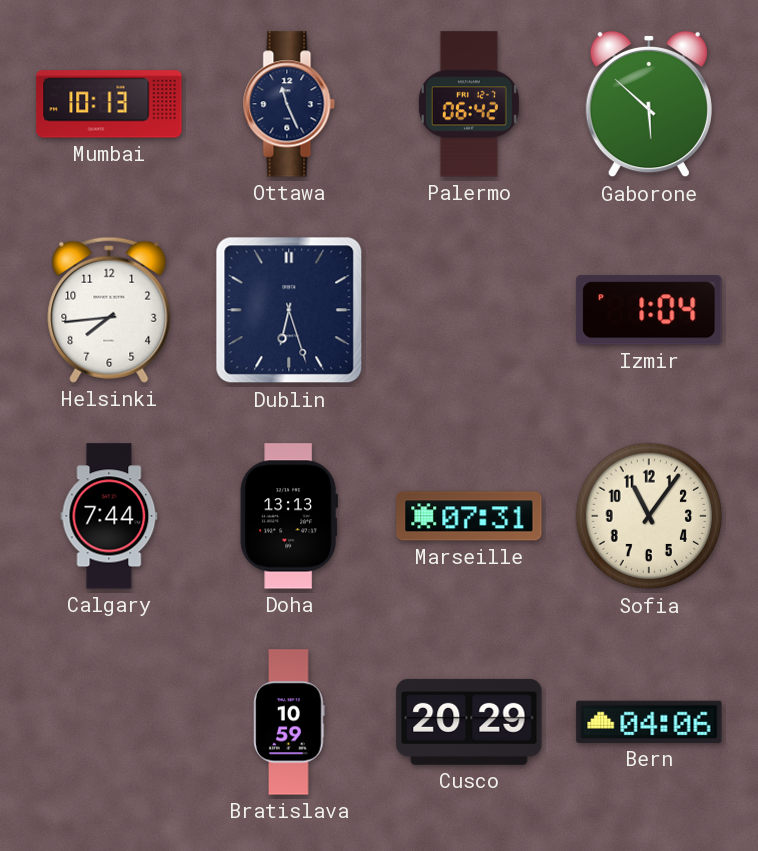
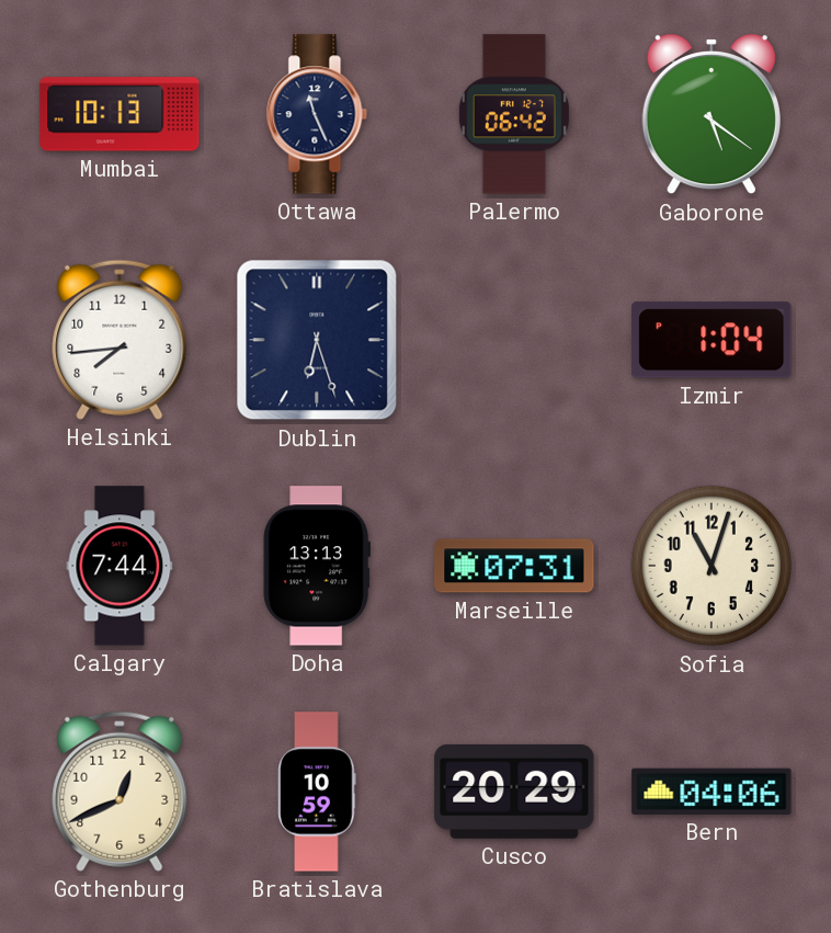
Gaborone: 5:52 -> 5:21 (712, 114)
Sofia: 11:06 -> 11:03 (712, 566)
Gothenburg: none -> 12:41 (119, 792)
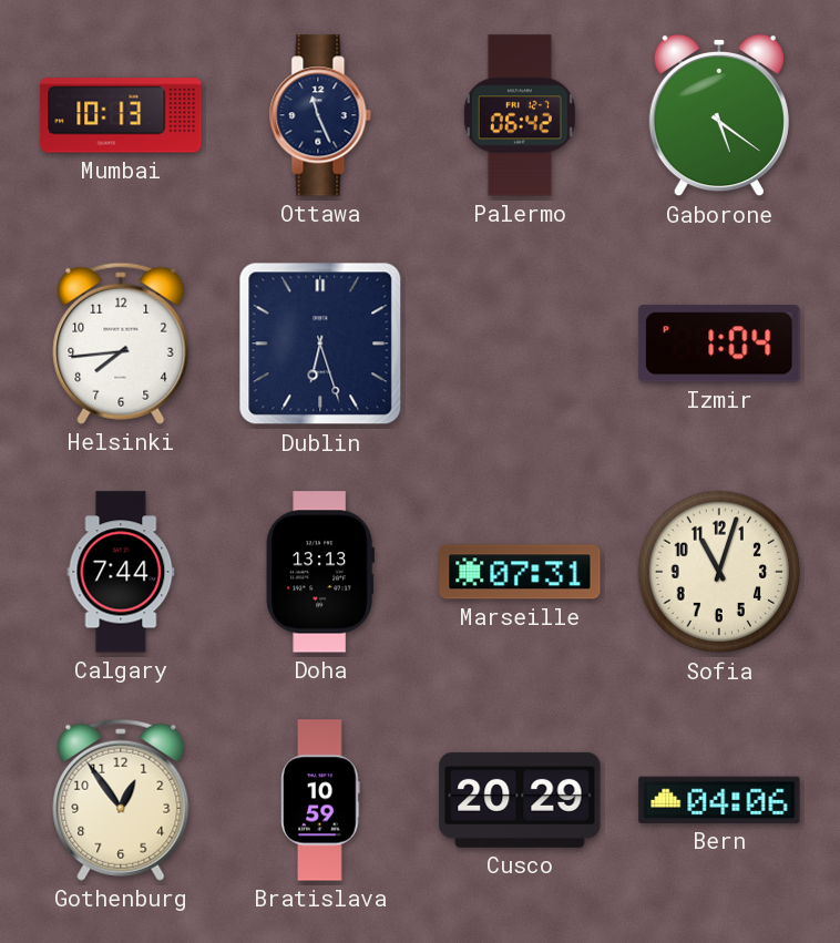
Gothenburg: 12:41 -> 12:54 (121, 800)
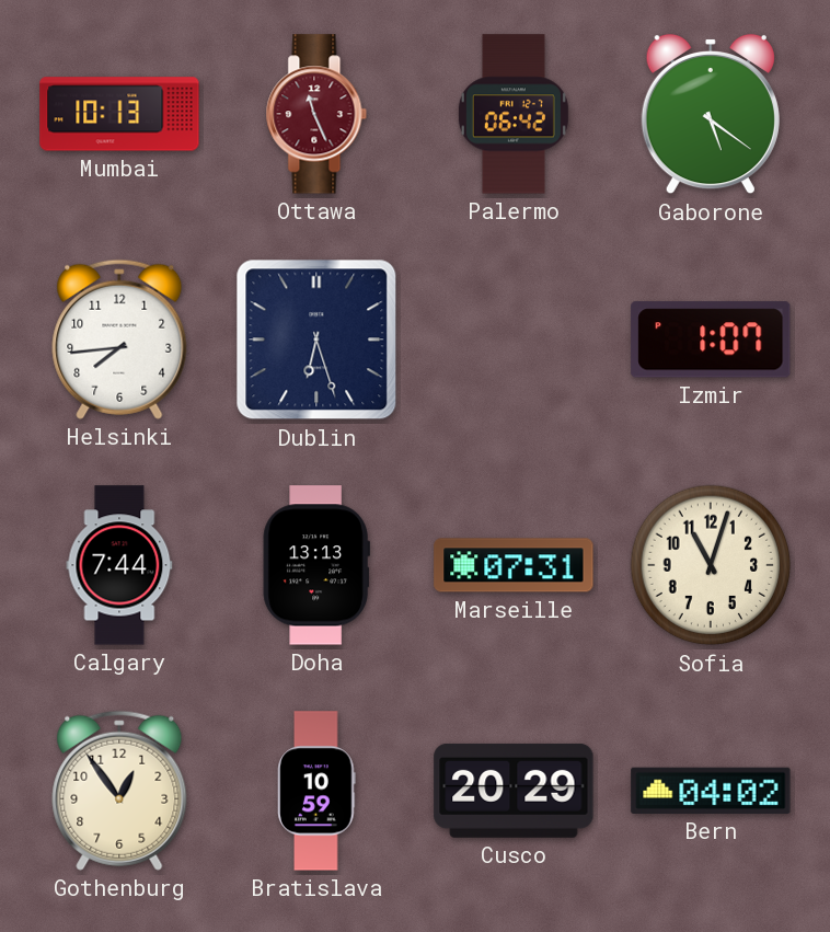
Ottawa dial: navy -> burgundy (316, 114)
Izmir: 1:04 -> 1:07 (711, 340)
Bern: 04:06 -> 04:02 (711, 791)
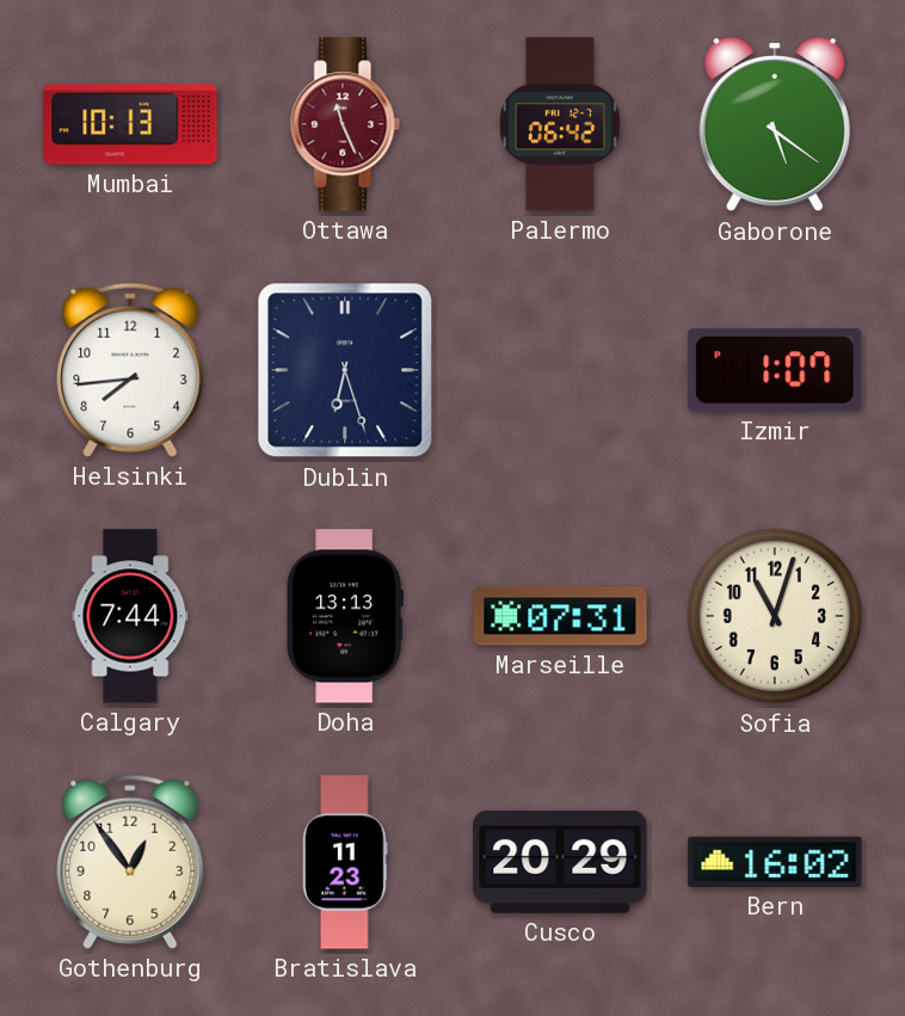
Bratislava: 10:59 -> 11:23 (345, 862)
Bern: 04:02 -> 16:02 (775, 862)
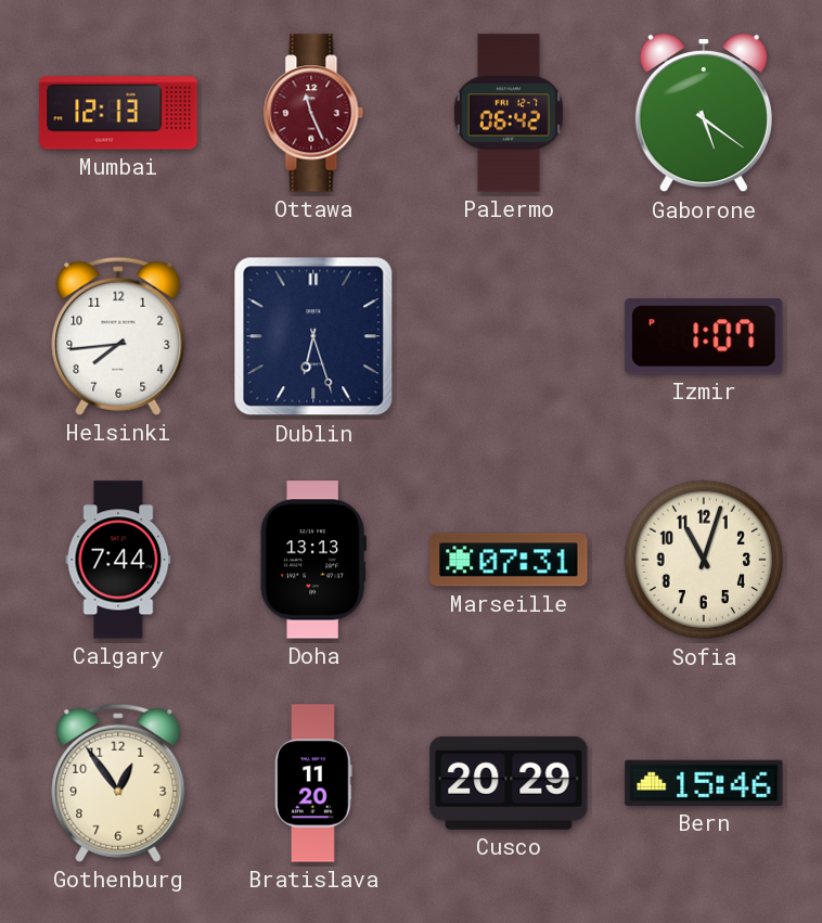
Mumbai: 10:13 -> 12:13 (118, 113)
Bratislava: 11:23 -> 11:20 (313, 783)
Bern: 16:02 -> 15:46 (704, 783)
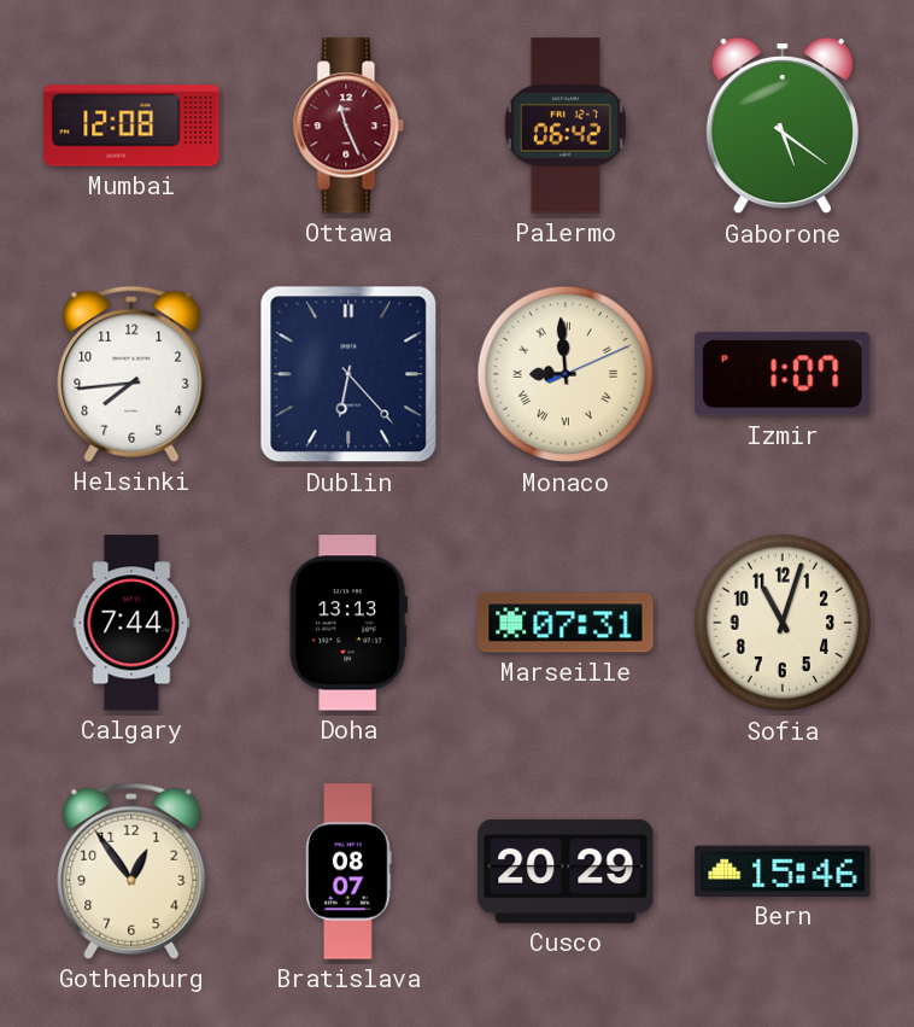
Mumbai: 12:13 -> 12:08 (131, 126)
Dublin: 6:27 -> 6:23 (348, 374)
Monaco: none -> 8:59 (566, 374)
Bratislava: 11:20 -> 08:07 (348, 871)
